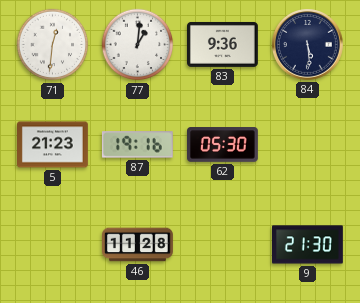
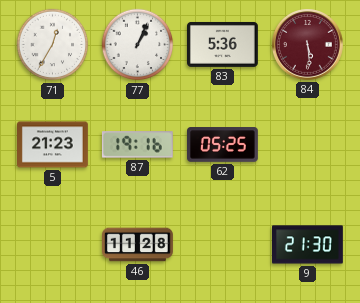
71: 12:31 -> 12:35 (53, 45)
77: 1:01 -> 1:04 (138, 45)
83: 9:36 -> 5:36 (223, 44)
84 dial: navy -> burgundy (308, 45)
62: 05:30 -> 05:25 (223, 145)
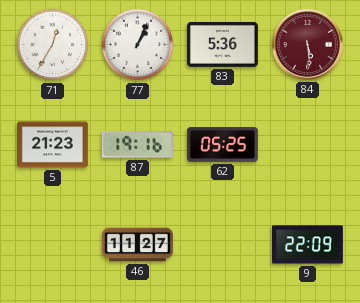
46: 11:28 -> 11:27 (138, 245)
9: 21:30 -> 22:09 (308, 245)
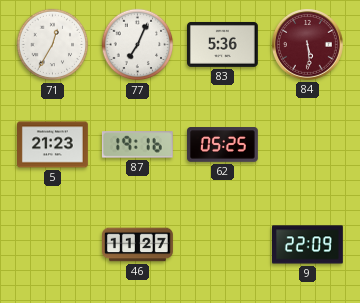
77: 1:04 -> 7:04 (138, 45)
